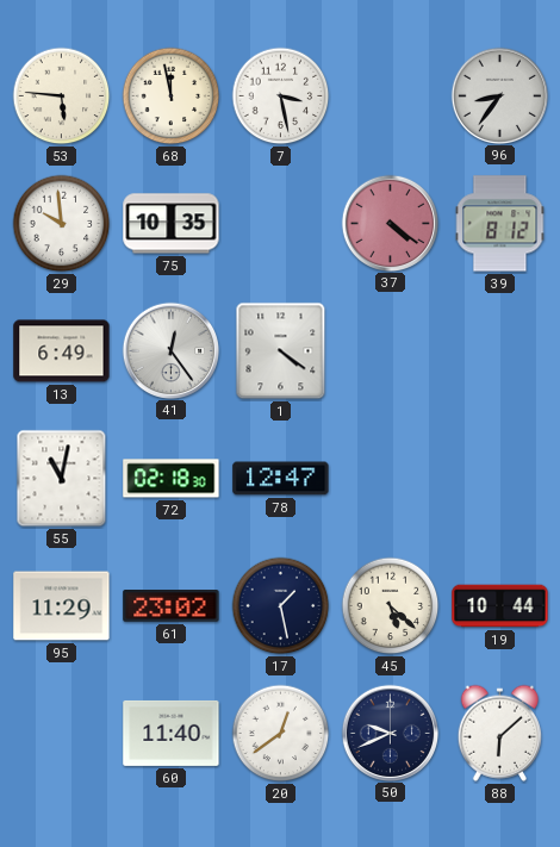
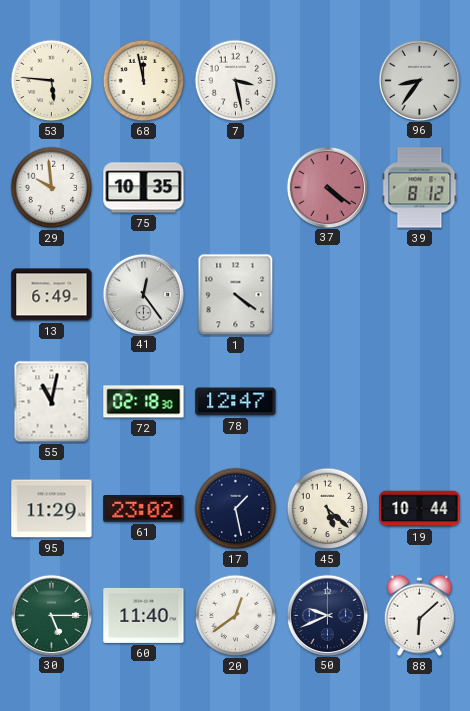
30: none -> 5:15 (51, 615)
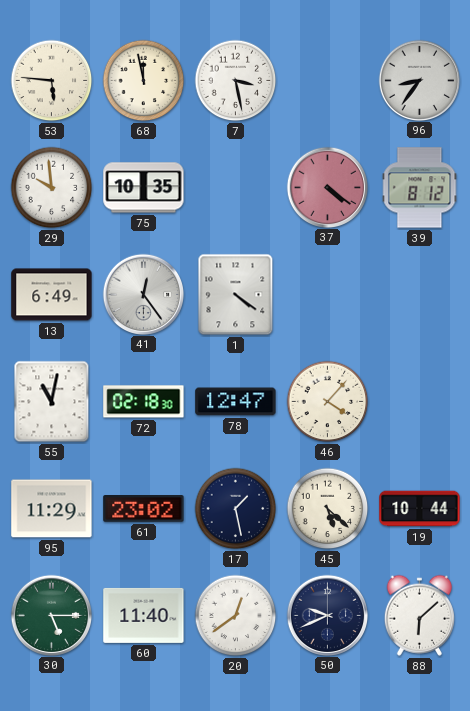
46: none -> 4:07 (328, 402)
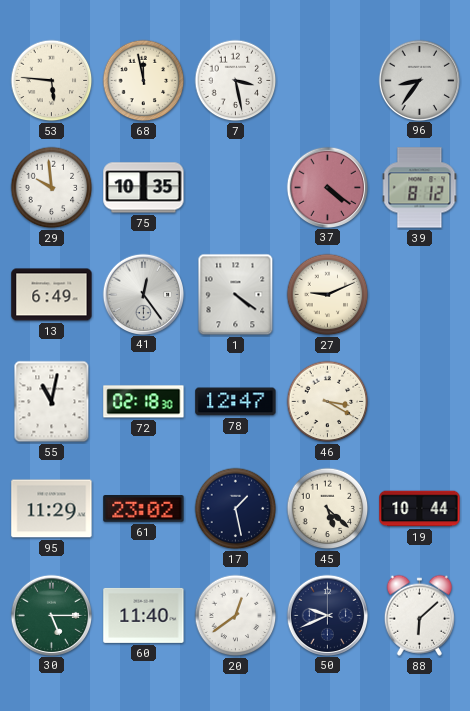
27: none -> 9:11 (328, 295)
46: 4:07 -> 3:20 (328, 402)
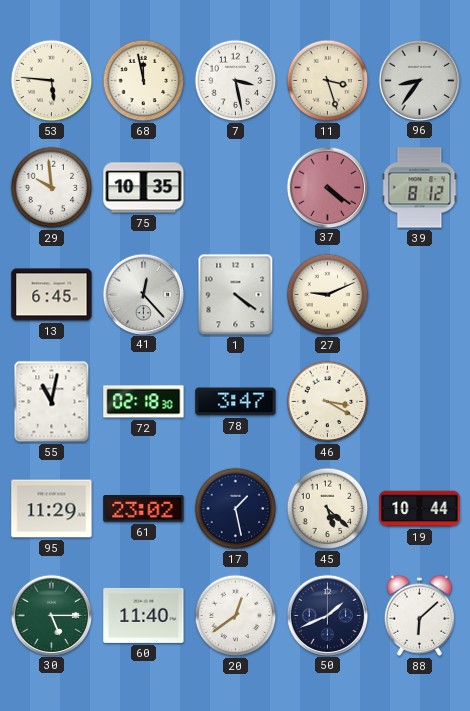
11: none -> 3:27 (328, 81)
13: 6:49 -> 6:45 (52, 295)
41: 12:24 -> 12:23 (143, 294)
78: 12:47 -> 3:47 (236, 402)
50: 9:41 -> 1:41 (327, 615)
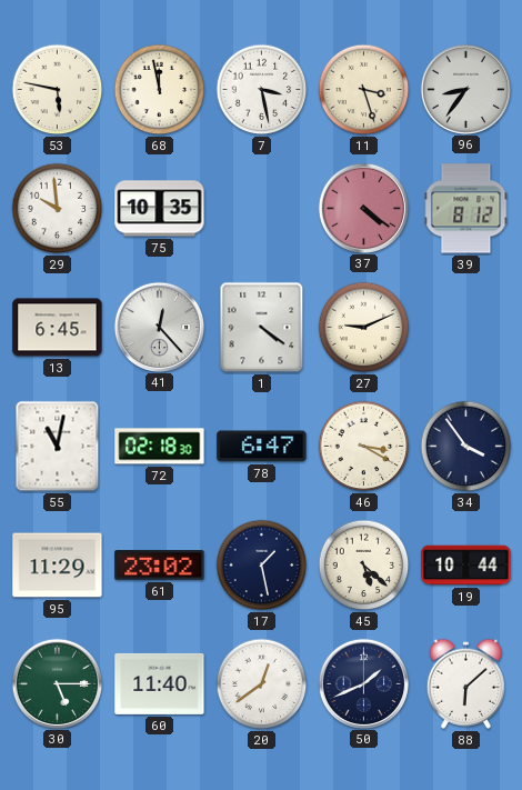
53: 5:46 -> 5:47 (58, 90)
78: 3:47 -> 6:47 (262, 447)
34: none -> 3:54 (466, 447)
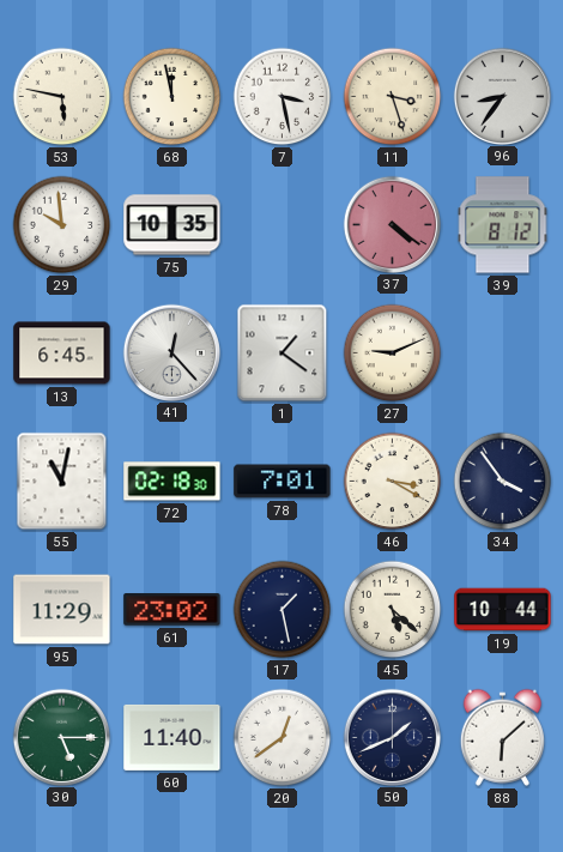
1: 4:21 -> 1:21 (283, 354)
78: 6:47 -> 7:01 (283, 482)
